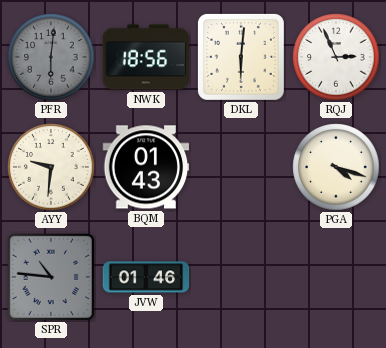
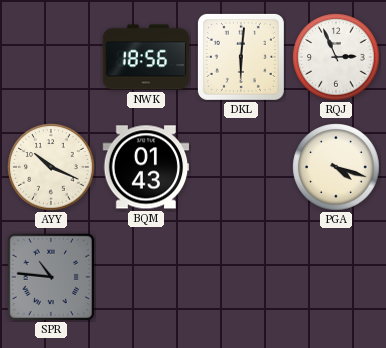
PFR: 6:01 -> none (51, 57)
AYY: 9:31 -> 10:19 (51, 167)
JVW: 01:46 -> none (146, 277)
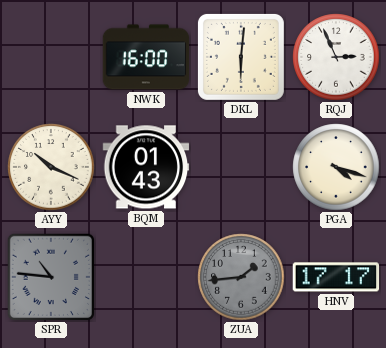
NWK: 18:56 -> 16:00 (146, 57)
ZUA: none -> 1:44 (241, 277)
HNV: none -> 17:17 (336, 277)
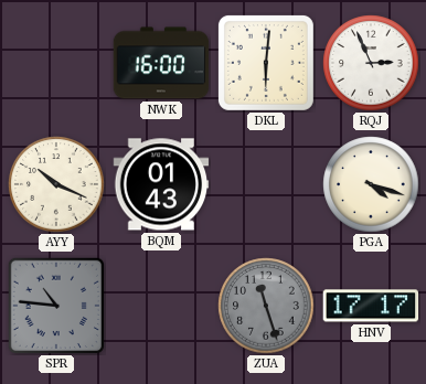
ZUA: 1:44 -> 11:27 (266, 306)
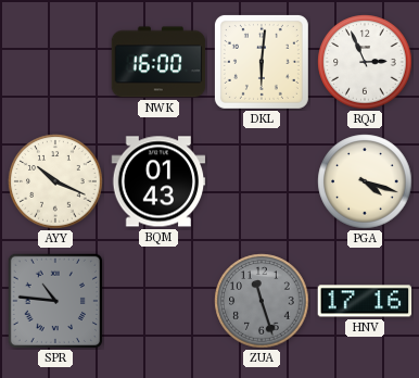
HNV: 17:17 -> 17:16 (365, 301)
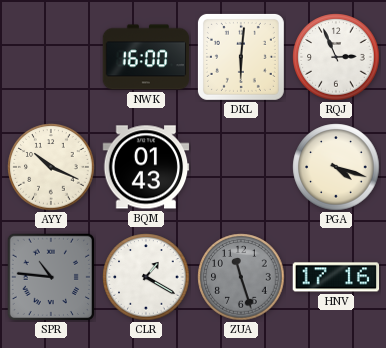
CLR: none -> 1:20 (146, 277)
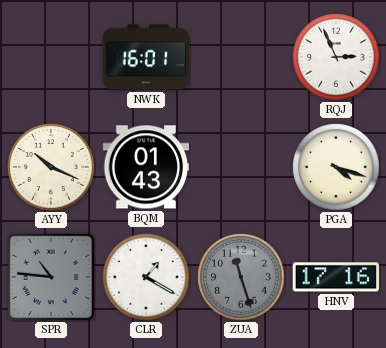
NWK: 16:00 -> 16:01 (146, 57)
DKL: 6:01 -> none (241, 57)
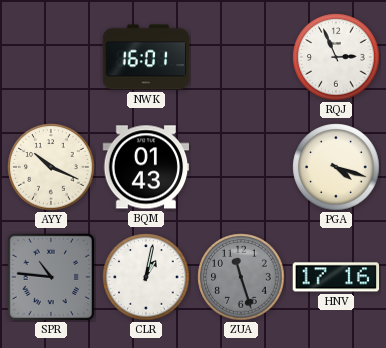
CLR: 1:20 -> 1:02 (146, 277)
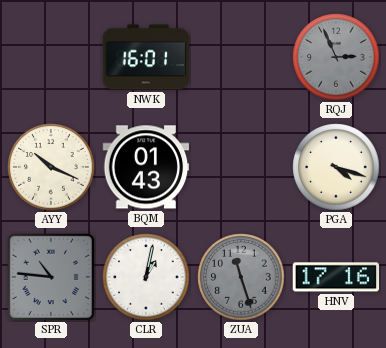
RQJ dial: white -> grey (336, 57)
